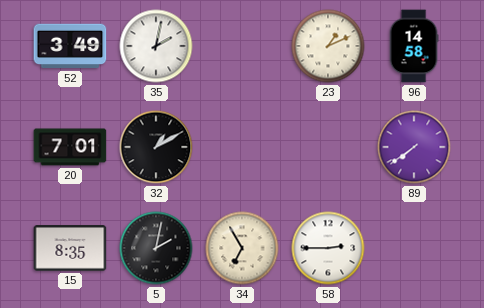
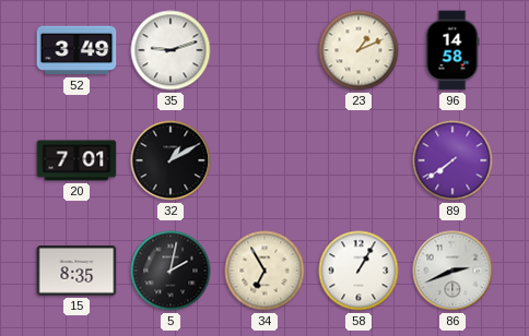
35: 2:02 -> 9:12 (171, 50)
58: 2:45 -> 1:05 (358, 271)
86: none -> 2:41 (452, 271)
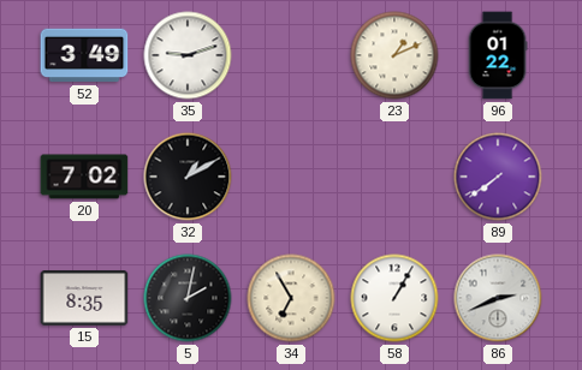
96: 14:58 -> 01:22 (498, 55)
20: 7:01 -> 7:02 (84, 177)
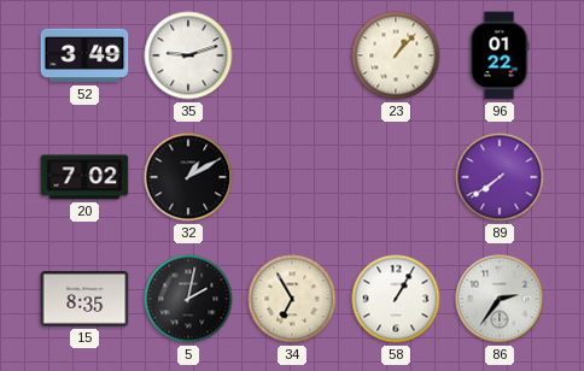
23: 1:11 -> 1:07 (396, 55)
86: 2:41 -> 2:36 (500, 299)
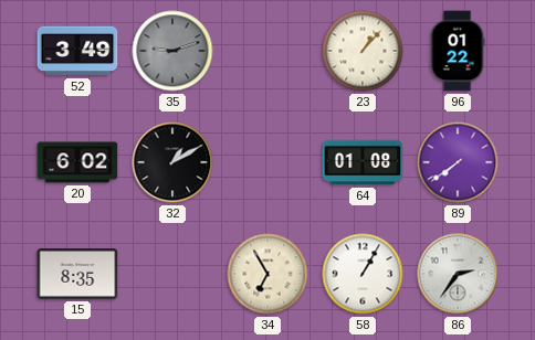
35 dial: white -> grey (172, 51)
20: 7:02 -> 6:02 (77, 162)
64: none -> 01:08 (363, 162)
5: 2:02 -> none (188, 299)
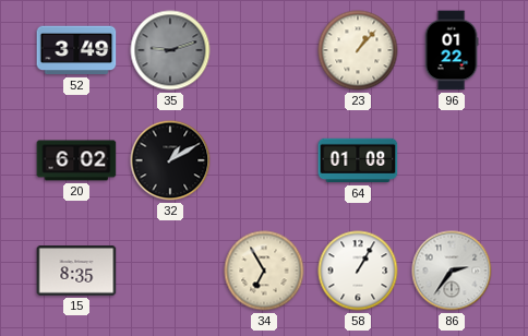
89: 7:39 -> none (458, 162)
